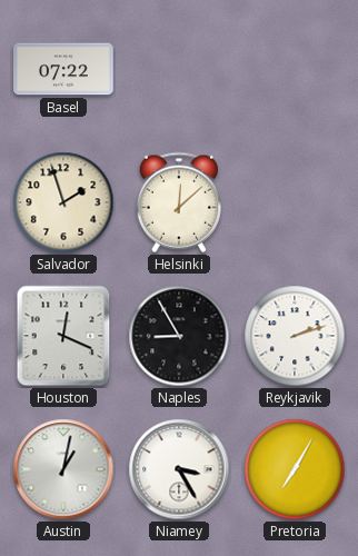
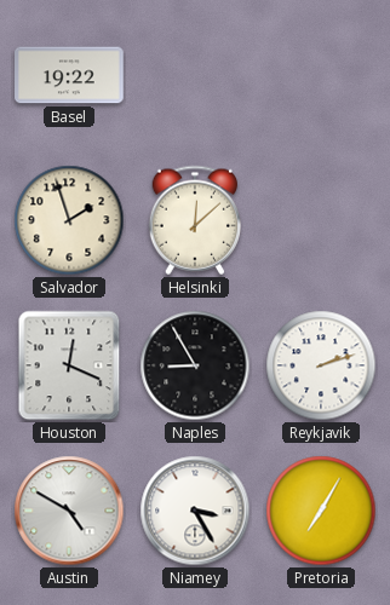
Basel: 07:22 -> 19:22 (69, 75)
Austin: 1:02 -> 4:50 (69, 511)
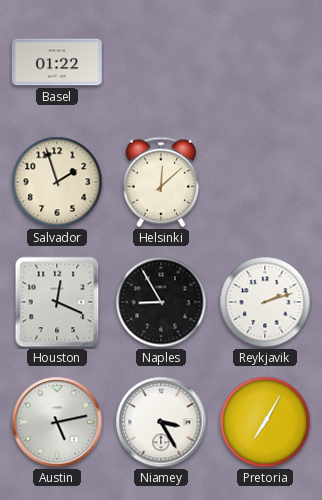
Basel: 19:22 -> 01:22 (57, 62)
Austin: 4:50 -> 5:13 (57, 422)
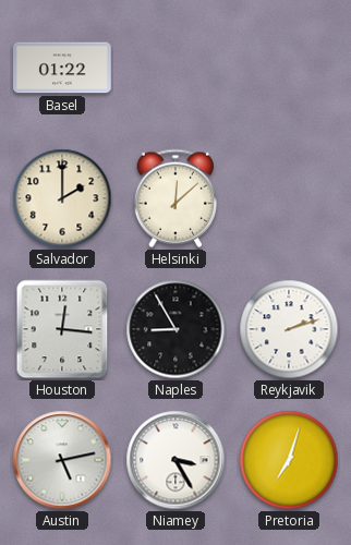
Salvador: 1:57 -> 2:00 (62, 198)
Houston: 12:19 -> 12:16 (62, 329)
Pretoria: 7:05 -> 7:03 (289, 460)
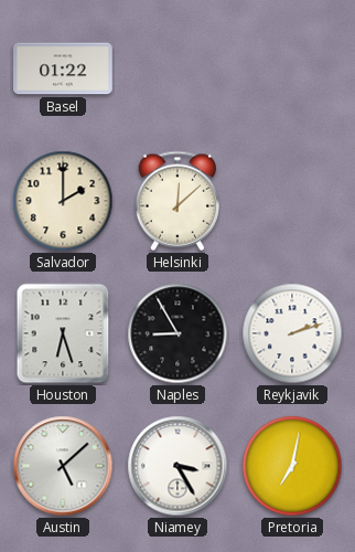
Houston: 12:16 -> 6:27 (63, 333)
Austin: 5:13 -> 5:08 (63, 466)
Pretoria: 7:03 -> 7:02 (292, 466)
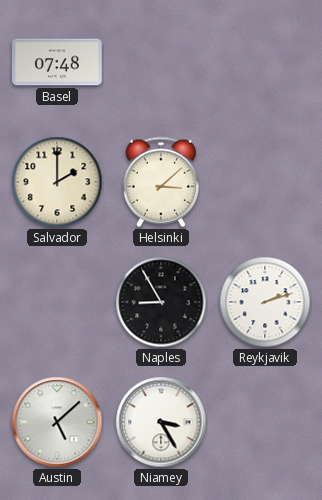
Basel: 01:22 -> 07:48 (57, 62)
Helsinki: 12:08 -> 3:08 (160, 182)
Houston: 6:27 -> none (63, 333)
Pretoria: 7:02 -> none (292, 466)
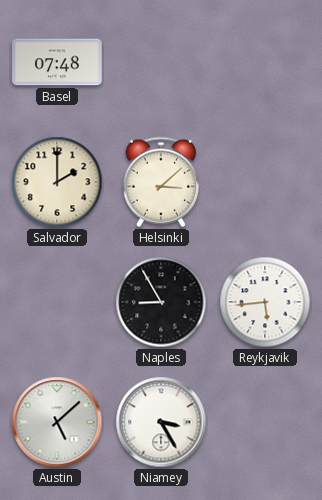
Reykjavik: 2:12 -> 5:44 (265, 302)
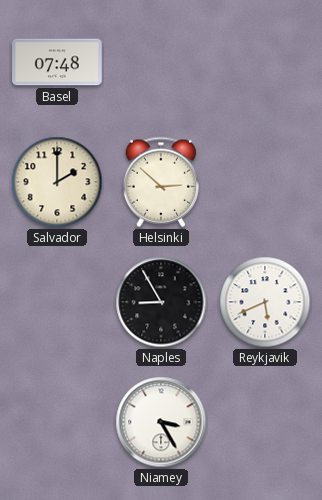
Helsinki: 3:08 -> 2:52 (160, 182)
Reykjavik: 5:44 -> 5:41 (265, 302)
Austin: 5:08 -> none (57, 422)
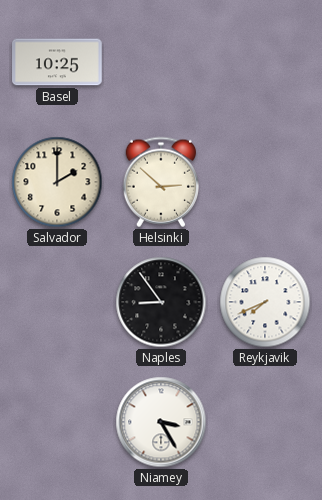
Basel: 07:48 -> 10:25 (57, 62)
Naples: 8:55 -> 8:54 (161, 302)
Reykjavik: 5:41 -> 7:41 (265, 302)
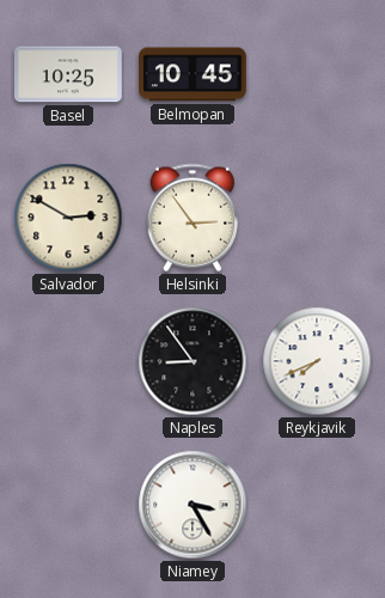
Belmopan: none -> 10:45 (192, 74)
Salvador: 2:00 -> 2:50 (68, 218)
Helsinki: 2:52 -> 2:54 (191, 218)
